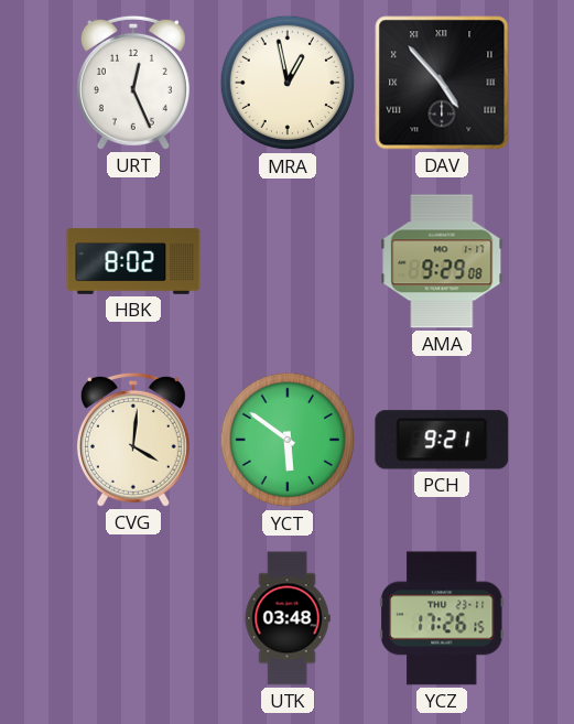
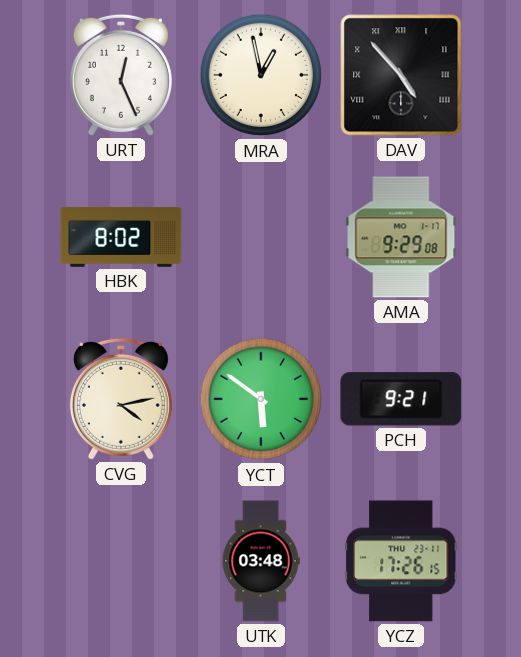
CVG: 4:01 -> 4:13 (121, 399)
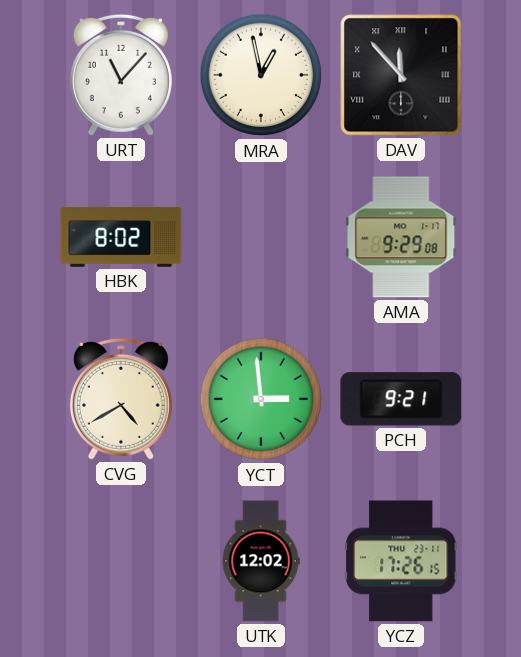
URT: 12:26 -> 11:07 (121, 75)
DAV: 4:53 -> 11:53 (401, 75)
CVG: 4:13 -> 4:40 (121, 399)
YCT: 5:51 -> 2:59 (261, 399)
UTK: 03:48 -> 12:02 (261, 561)
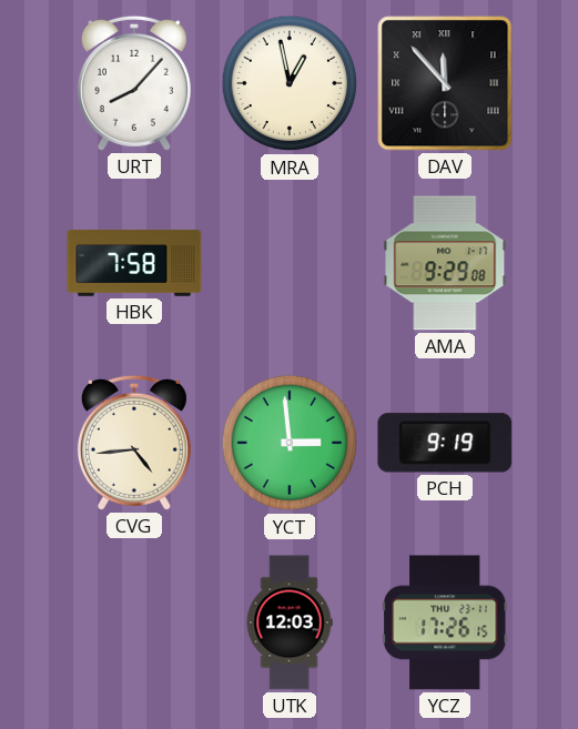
URT: 11:07 -> 8:07 (134, 83)
HBK: 8:02 -> 7:58 (134, 264)
CVG: 4:40 -> 4:44 (134, 443)
PCH: 9:21 -> 9:19 (445, 443)
UTK: 12:02 -> 12:03 (290, 622)
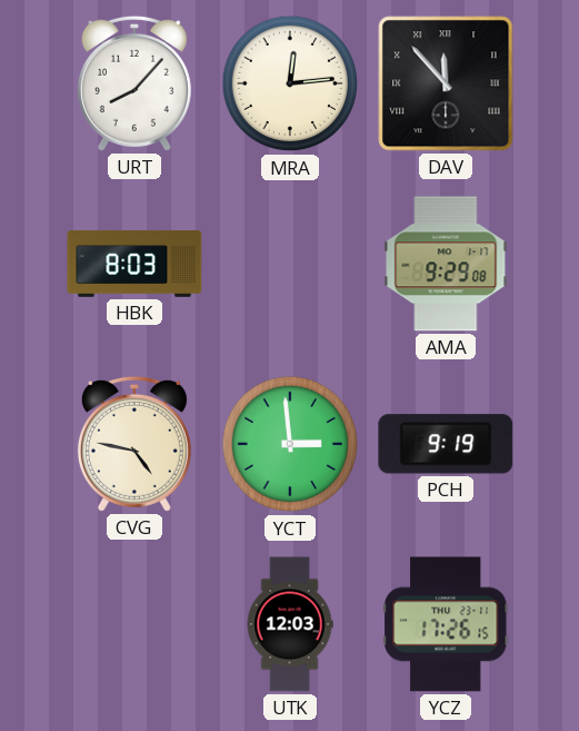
MRA: 12:58 -> 12:14 (290, 83)
HBK: 7:58 -> 8:03 (134, 265)
CVG: 4:44 -> 4:47 (134, 444)
